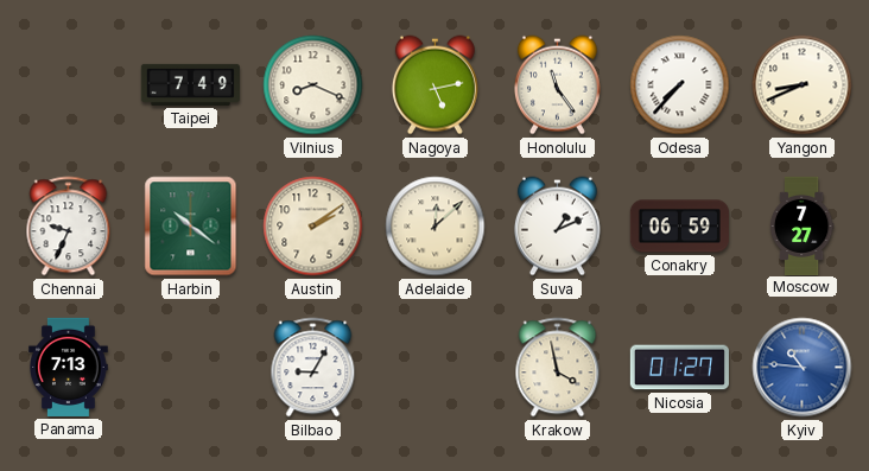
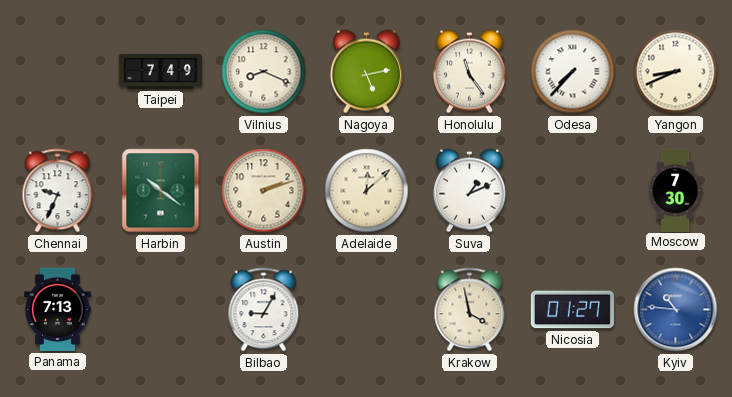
Austin: 2:09 -> 2:12 (264, 191)
Conakry: 06:59 -> none (679, 227)
Moscow: 7:27 -> 7:30 (675, 190)
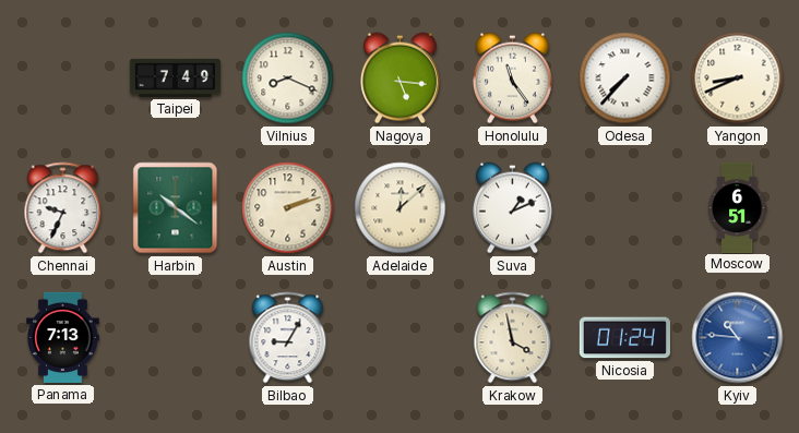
Nagoya: 5:13 -> 5:16 (399, 79)
Moscow: 7:30 -> 6:51 (737, 207)
Nicosia: 01:27 -> 01:24 (624, 338)
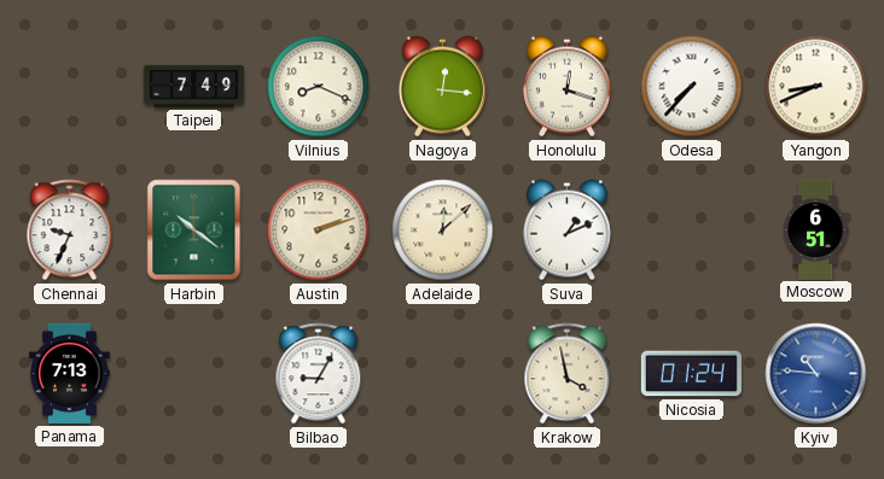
Nagoya: 5:16 -> 12:16 (442, 87)
Honolulu: 11:24 -> 12:18 (566, 87)
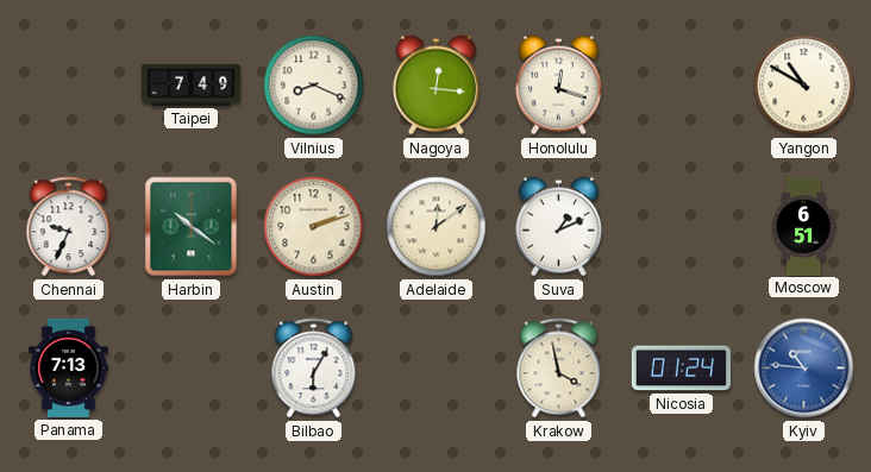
Odesa: 7:37 -> none (692, 87)
Yangon: 8:41 -> 10:50 (804, 86)
Adelaide: 12:08 -> 12:09 (437, 227)
Bilbao: 9:05 -> 6:05 (314, 369)
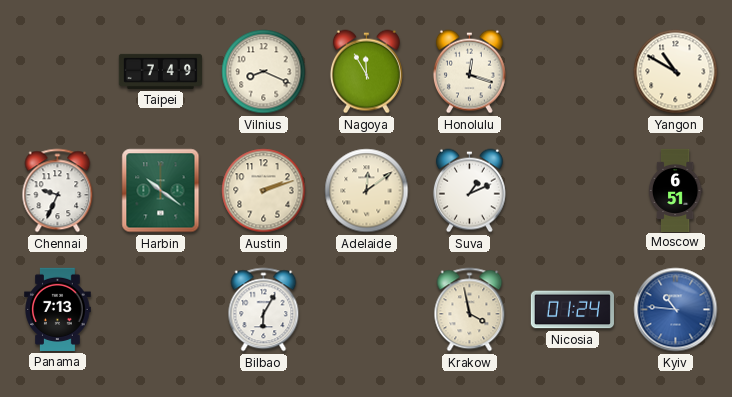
Nagoya: 12:16 -> 11:55 (366, 72)
